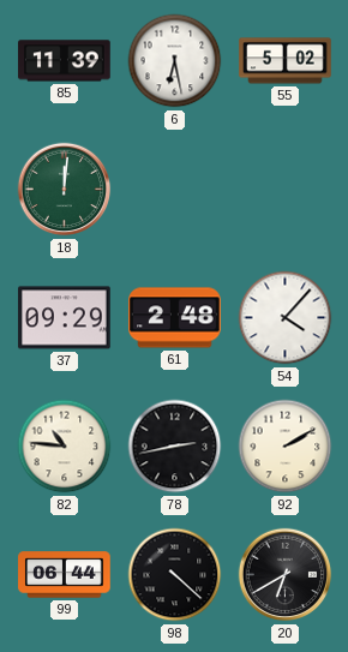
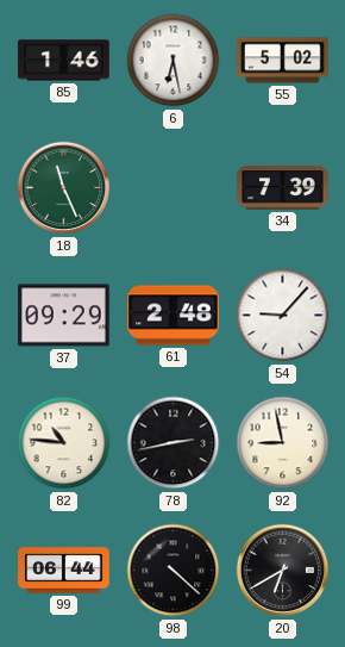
85: 11:39 -> 1:46 (64, 61)
18: 12:01 -> 11:26 (64, 188)
34: none -> 7:39 (283, 188)
54: 4:07 -> 9:07 (283, 316)
92: 2:10 -> 8:58 (283, 443)
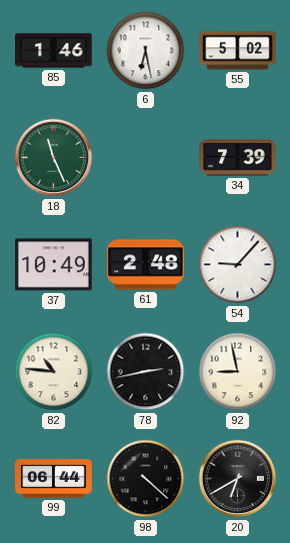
37: 09:29 -> 10:49 (54, 265)
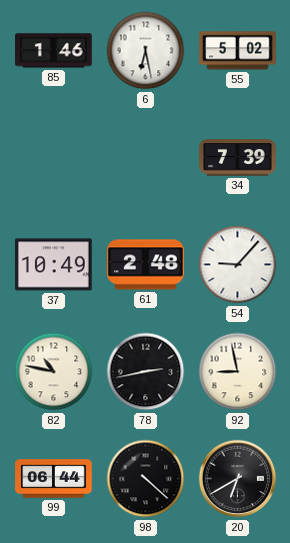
18: 11:26 -> none (54, 158)
82: 10:46 -> 10:47 (54, 372)
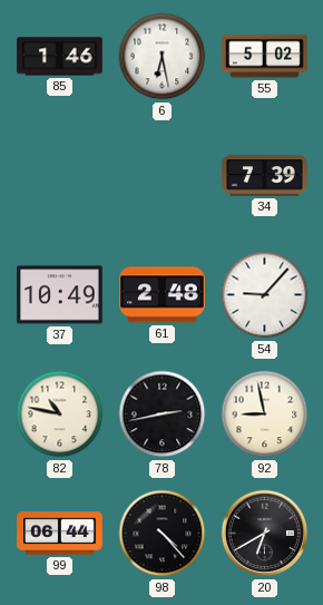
98: 4:22 -> 4:23 (163, 534)
